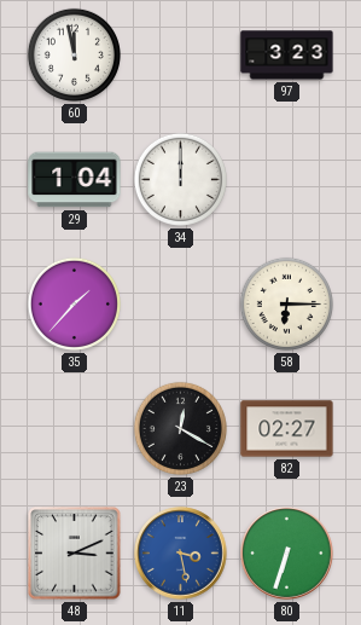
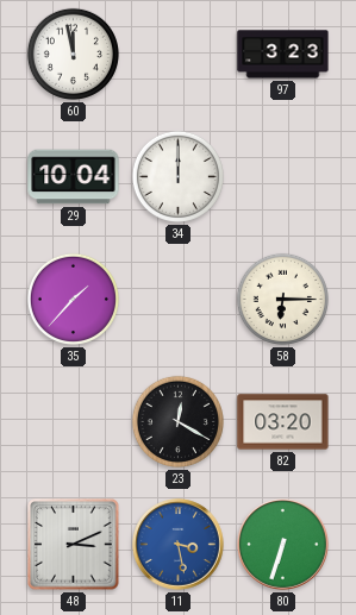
29: 1:04 -> 10:04 (74, 177)
82: 02:27 -> 03:20 (283, 422)
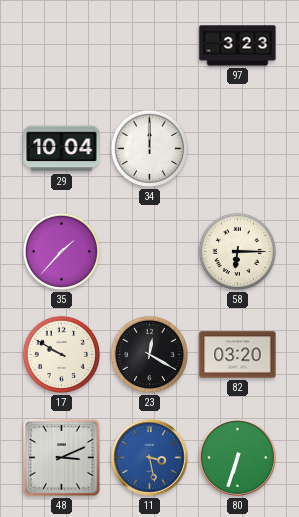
60: 11:58 -> none (73, 54)
17: none -> 9:50 (61, 354)
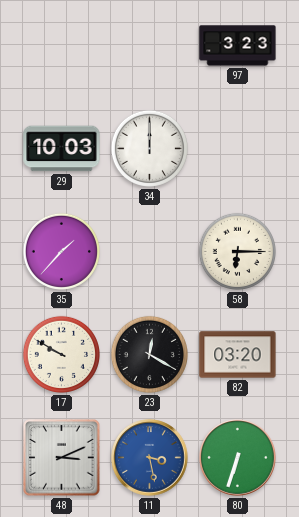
29: 10:04 -> 10:03 (62, 149)
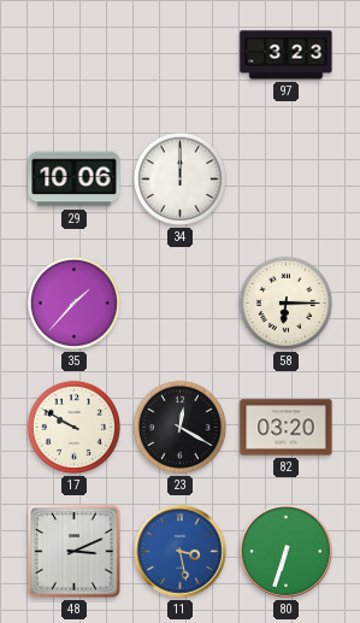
29: 10:03 -> 10:06 (75, 180)
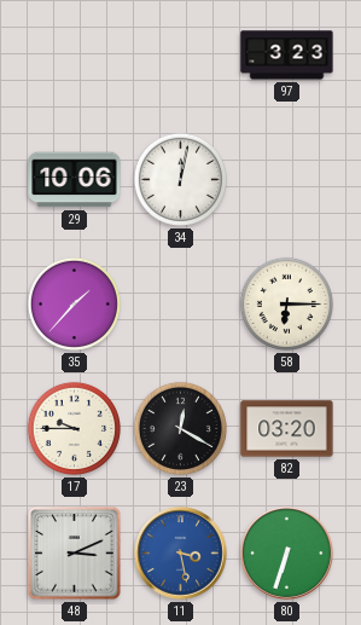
34: 12:00 -> 12:02 (180, 179)
17: 9:50 -> 9:45 (74, 428)
